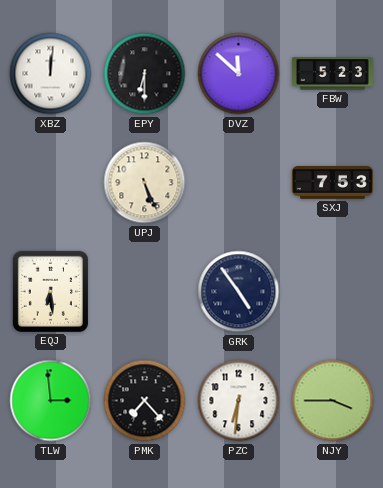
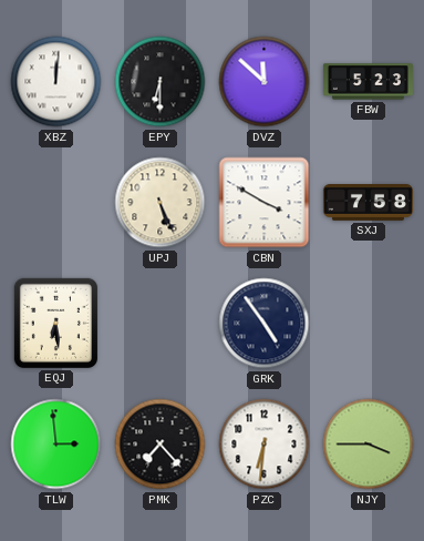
CBN: none -> 3:50 (265, 203)
SXJ: 7:53 -> 7:58 (368, 203)
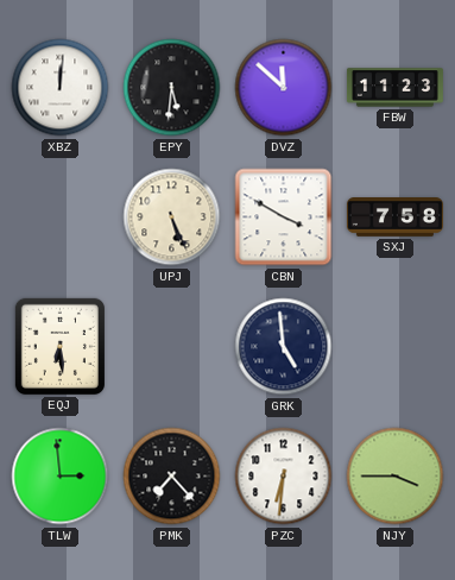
EPY: 6:30 -> 5:31 (172, 88)
FBW: 5:23 -> 11:23 (394, 88)
GRK: 4:54 -> 4:59 (284, 347)
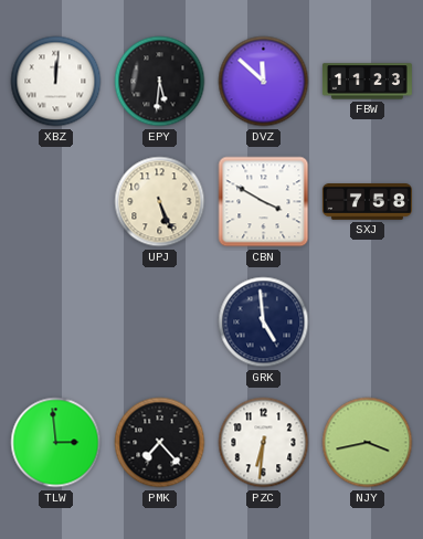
EQJ: 6:29 -> none (59, 346)
NJY: 3:45 -> 3:43 (368, 443)
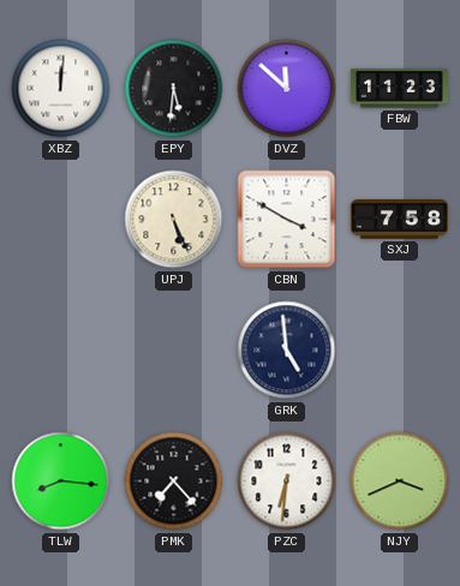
TLW: 2:59 -> 8:16 (61, 482)
NJY: 3:43 -> 3:41 (400, 482)
